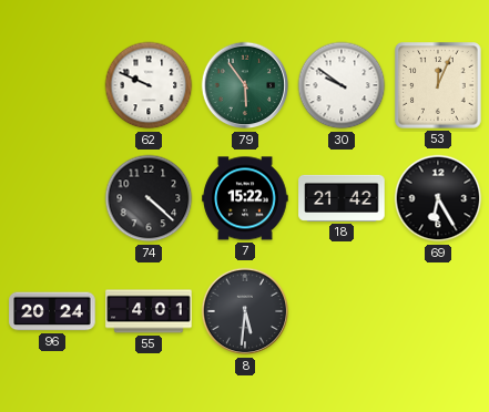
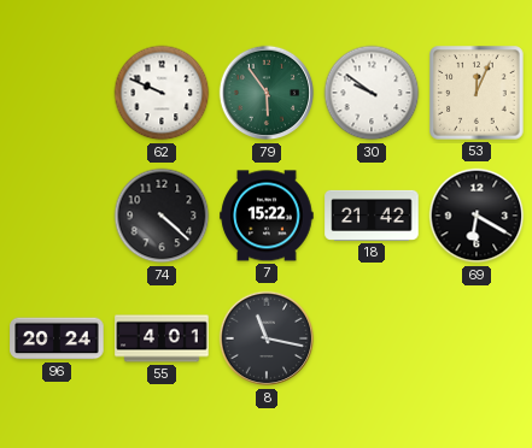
69: 6:25 -> 6:20 (477, 216)
8: 5:31 -> 11:17 (267, 338)
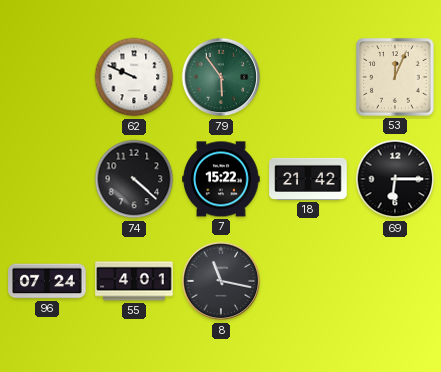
30: 9:51 -> none (372, 93)
69: 6:20 -> 6:15 (395, 179)
96: 20:24 -> 07:24 (47, 281)
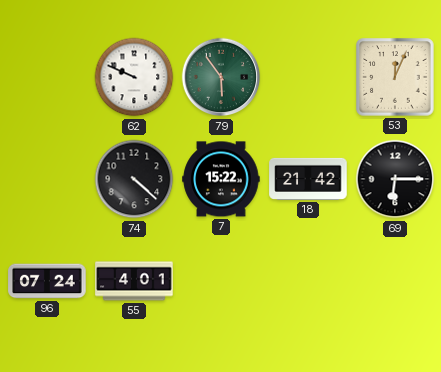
8: 11:17 -> none (221, 281)
